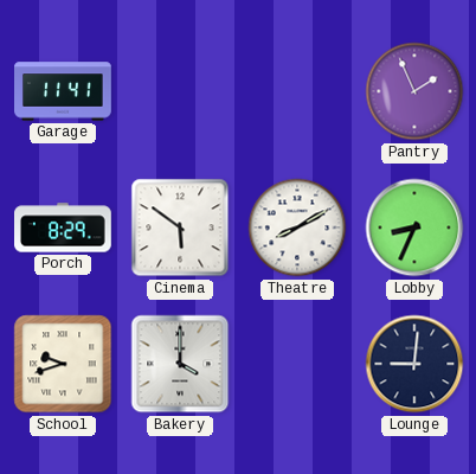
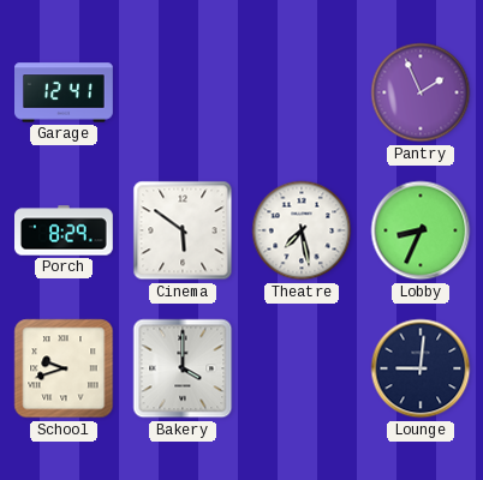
Garage: 11:41 -> 12:41 (65, 92)
Theatre: 8:10 -> 7:28 (302, 230)
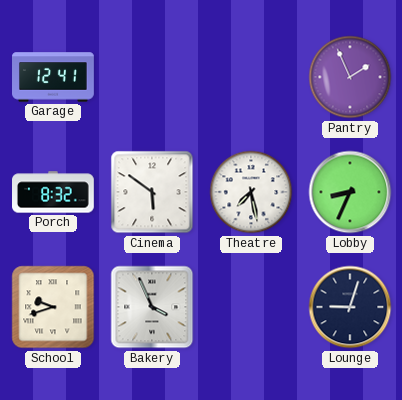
Porch: 8:29 -> 8:32 (54, 192)
Bakery: 4:00 -> 3:56 (152, 307)
Lounge: 9:01 -> 9:03 (350, 307)
